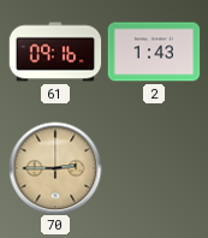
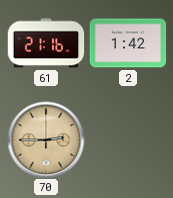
61: 09:16 -> 21:16 (46, 43)
2: 1:43 -> 1:42 (128, 43)
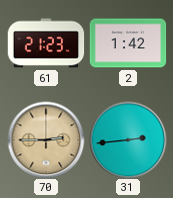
61: 21:16 -> 21:23 (46, 43)
31: none -> 2:44 (128, 140)
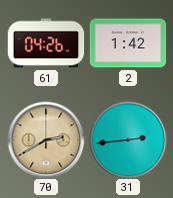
61: 21:23 -> 04:26 (46, 43)
70: 2:45 -> 2:40 (46, 140)
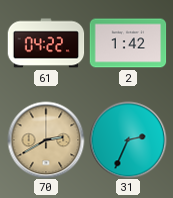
61: 04:26 -> 04:22 (46, 43)
31: 2:44 -> 2:34 (128, 140)
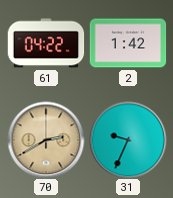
31: 2:34 -> 9:34 (128, 140)
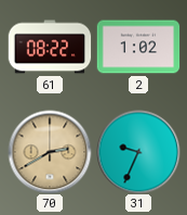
61: 04:22 -> 08:22 (50, 47)
2: 1:42 -> 1:02 (138, 47)
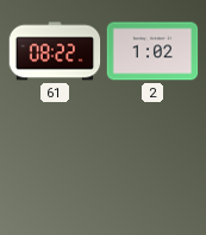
70: 2:40 -> none (50, 152)
31: 9:34 -> none (138, 152)
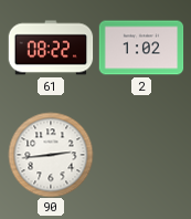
90: none -> 2:44 (51, 155)
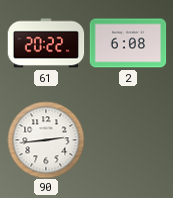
61: 08:22 -> 20:22 (46, 43)
2: 1:02 -> 6:08 (128, 43)
